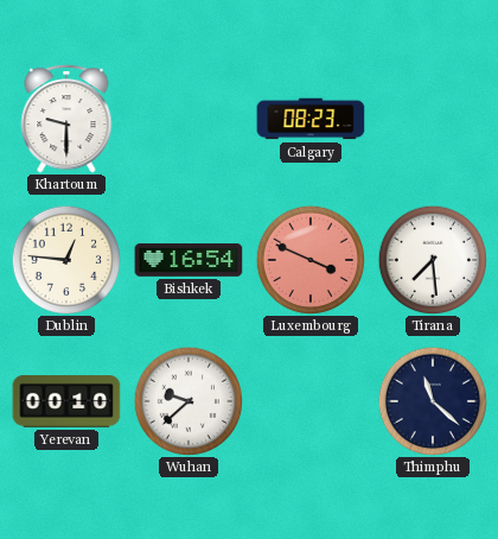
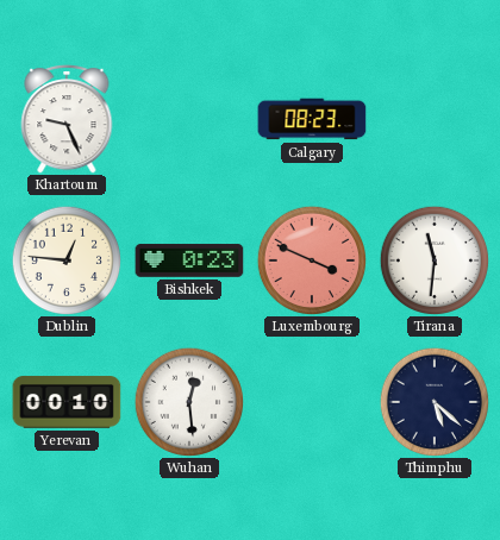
Khartoum: 9:30 -> 9:26 (67, 119)
Bishkek: 16:54 -> 0:23 (189, 260)
Tirana: 7:29 -> 11:31 (435, 260)
Wuhan: 9:38 -> 12:29 (189, 402)
Thimphu: 11:22 -> 5:22 (435, 402)
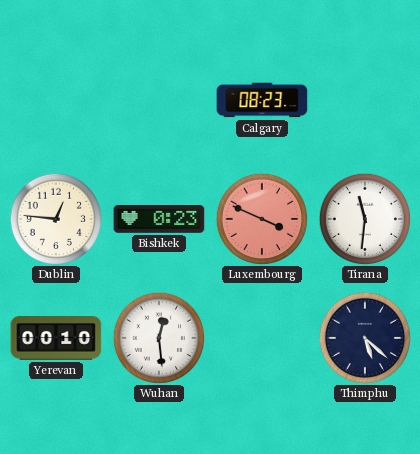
Khartoum: 9:26 -> none (67, 119)
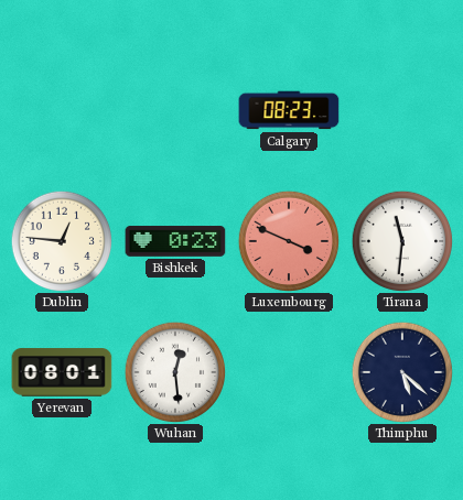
Yerevan: 00:10 -> 08:01 (62, 372)
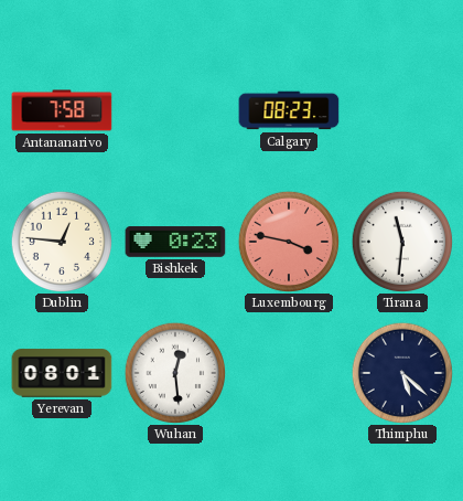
Antananarivo: none -> 7:58 (62, 110)
Luxembourg: 3:49 -> 3:47 (289, 242)
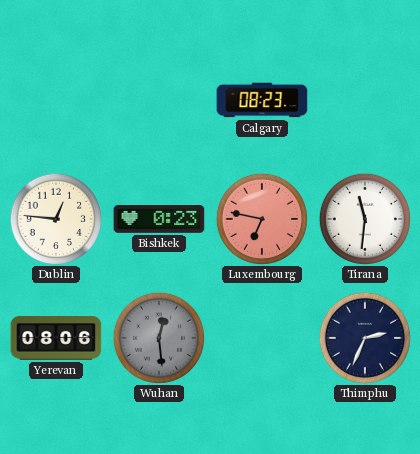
Antananarivo: 7:58 -> none (62, 110)
Luxembourg: 3:47 -> 6:47 (262, 219)
Yerevan: 08:01 -> 08:06 (56, 338)
Wuhan dial: white -> grey (159, 338)
Thimphu: 5:22 -> 2:34 (365, 338)
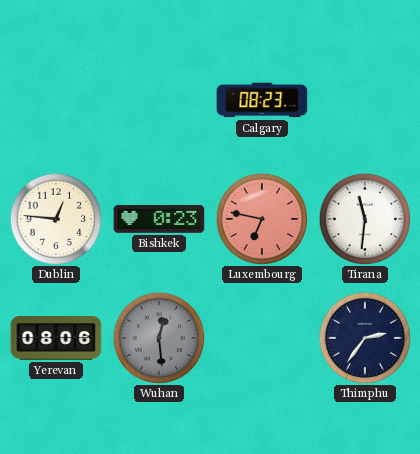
Thimphu: 2:34 -> 2:36 (365, 338)
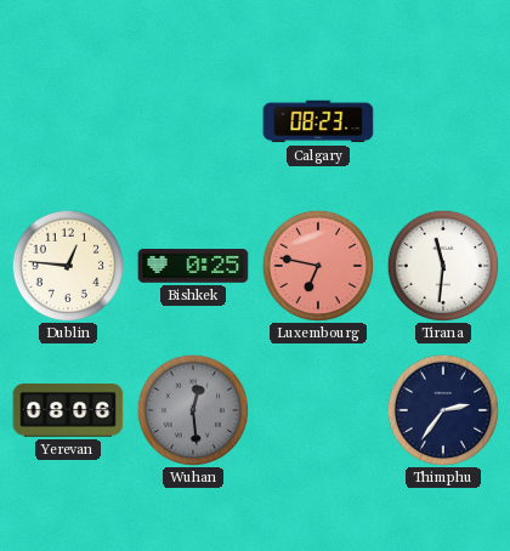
Bishkek: 0:23 -> 0:25 (193, 266)
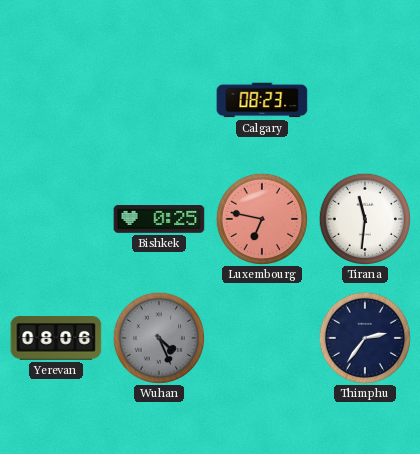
Dublin: 12:46 -> none (68, 266)
Wuhan: 12:29 -> 4:26 (159, 338)
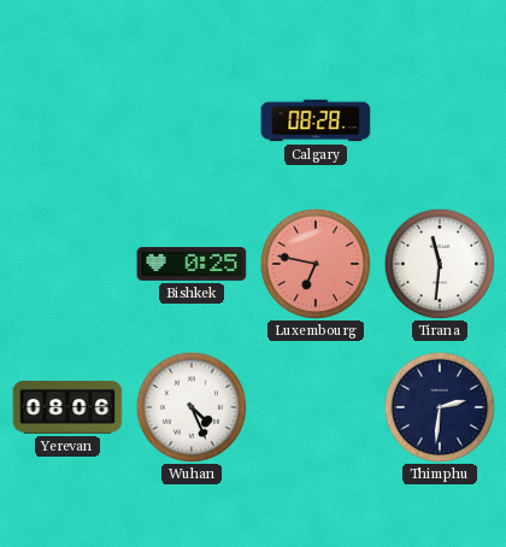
Calgary: 08:23 -> 08:28 (316, 120)
Wuhan dial: grey -> white (192, 407)
Thimphu: 2:36 -> 2:31 (440, 407)
